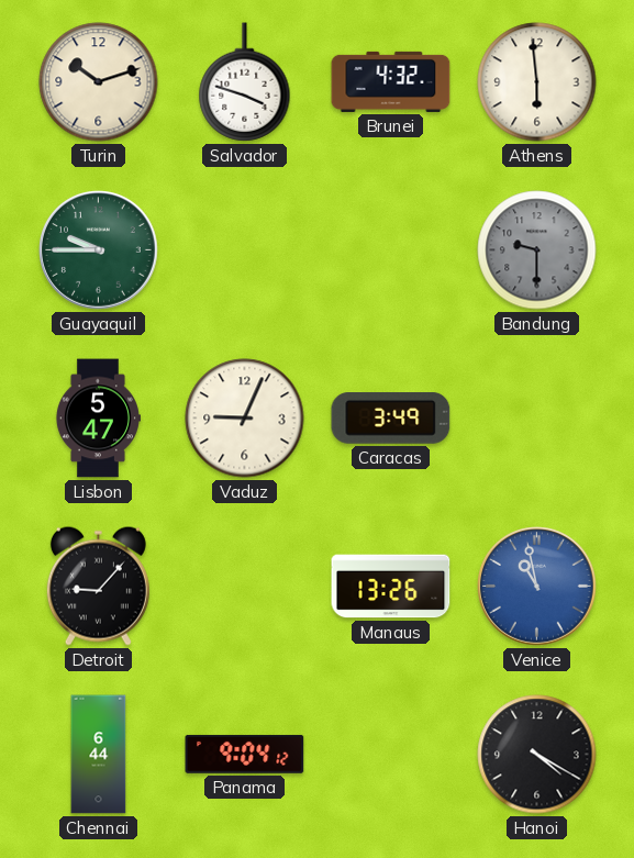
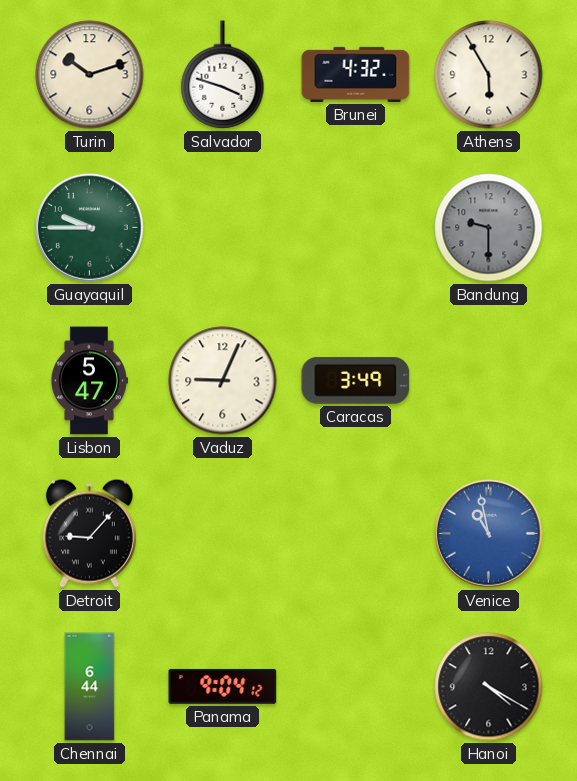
Athens: 5:59 -> 5:55 (489, 75)
Manaus: 13:26 -> none (391, 587)
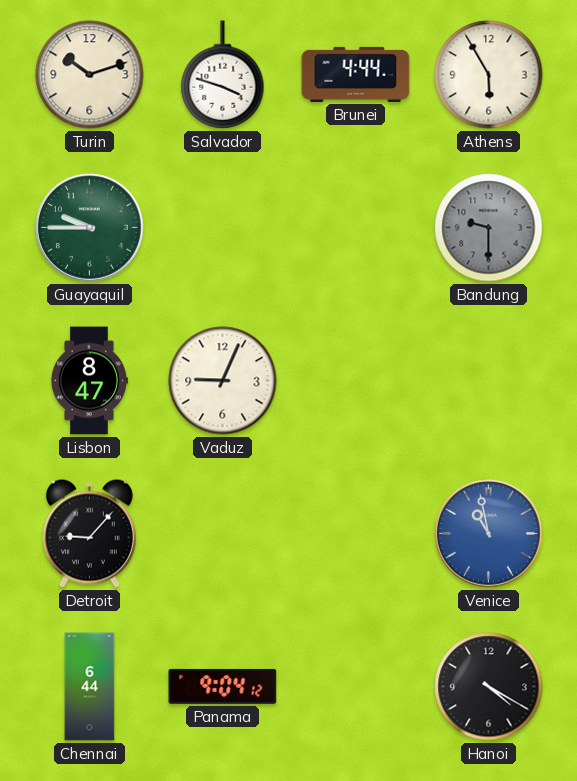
Brunei: 4:32 -> 4:44 (356, 74)
Lisbon: 5:47 -> 8:47 (89, 381)
Caracas: 3:49 -> none (356, 381)
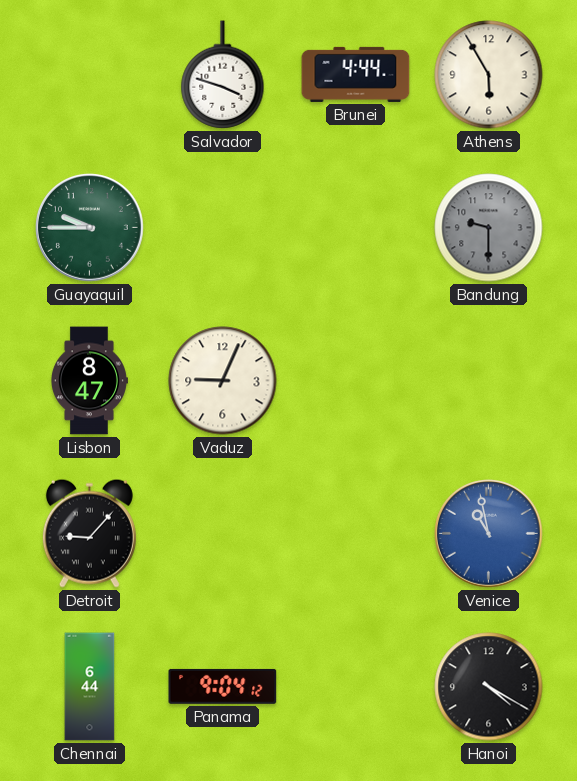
Turin: 10:12 -> none (90, 75)
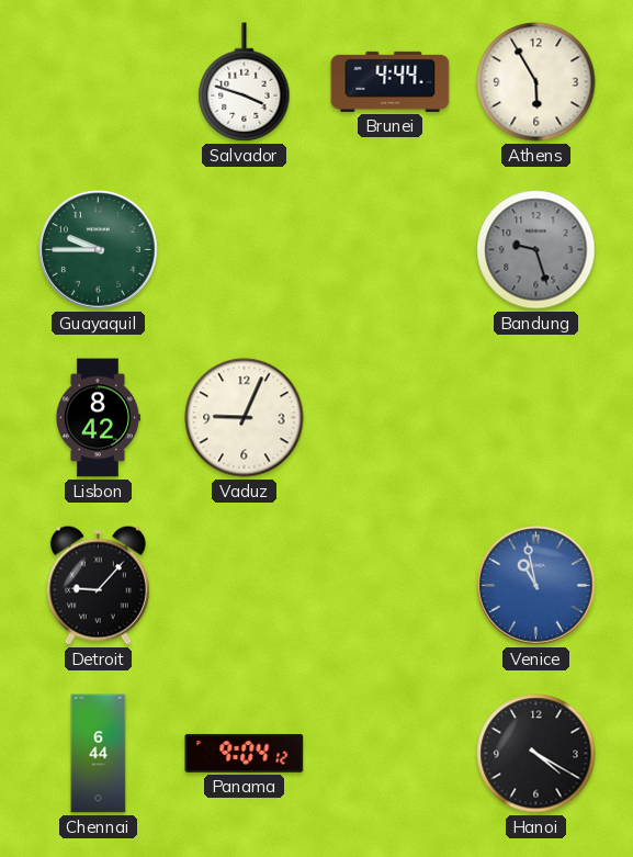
Bandung: 9:30 -> 9:27 (536, 250)
Lisbon: 8:47 -> 8:42 (98, 418)
